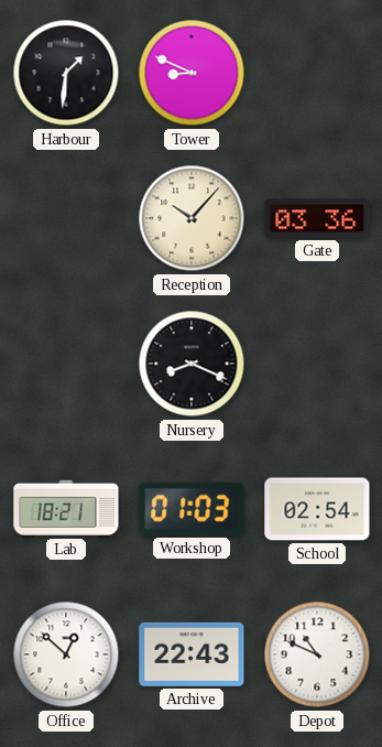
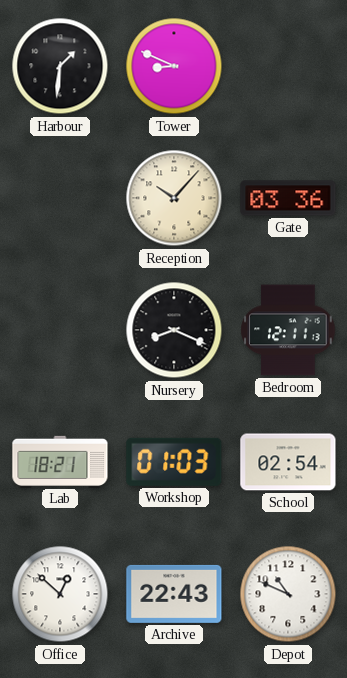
Bedroom: none -> 12:11 (288, 330)
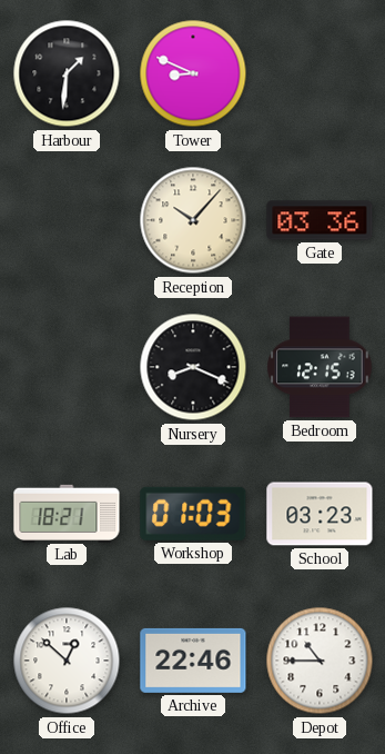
Bedroom: 12:11 -> 12:15 (320, 367)
School: 02:54 -> 03:23 (320, 514)
Archive: 22:43 -> 22:46 (193, 661)
Depot: 10:49 -> 10:45 (320, 661)
